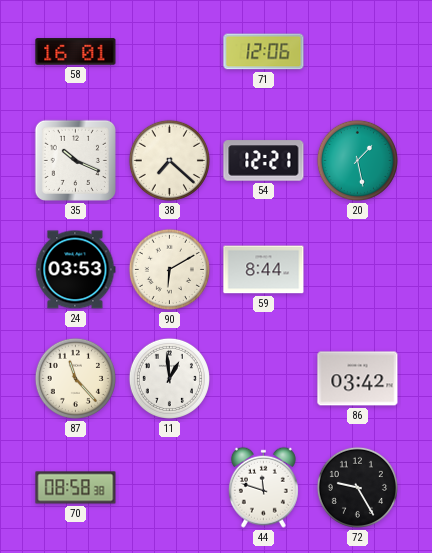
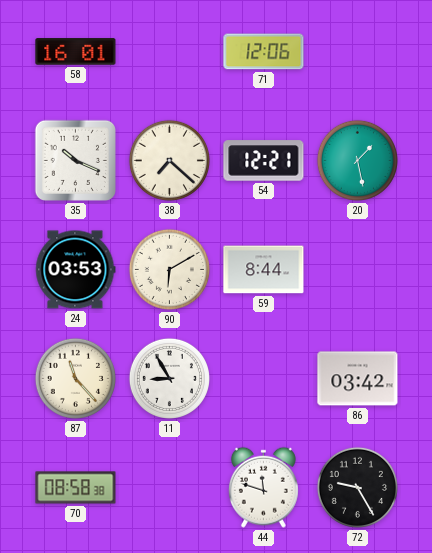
11: 12:59 -> 8:55 (169, 378)
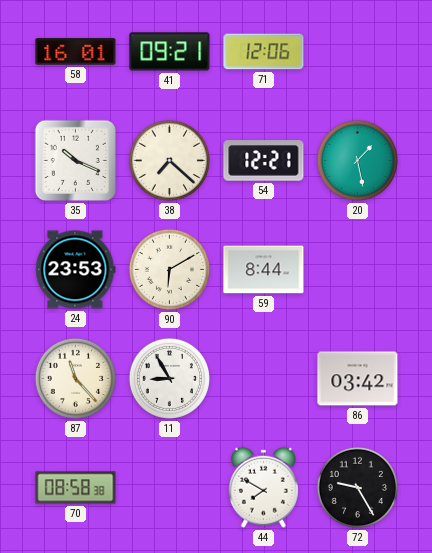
41: none -> 09:21 (170, 52)
24: 03:53 -> 23:53 (76, 270)
44: 11:48 -> 7:50 (263, 487)
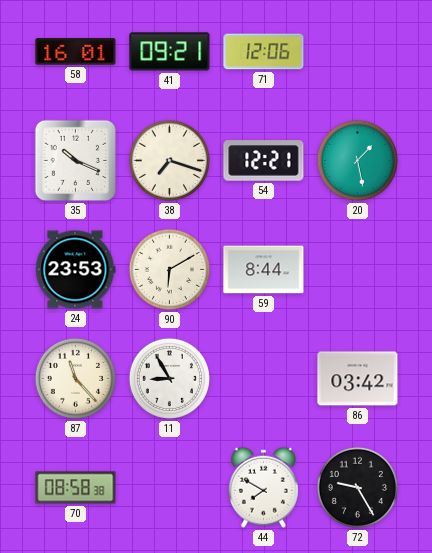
38: 7:22 -> 7:18 (169, 160)
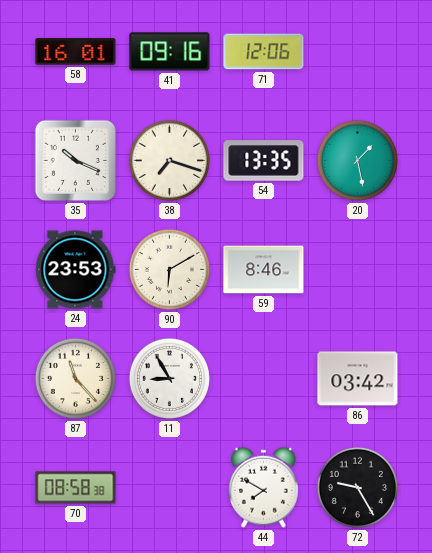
41: 09:21 -> 09:16 (170, 52)
54: 12:21 -> 13:35 (264, 161)
59: 8:44 -> 8:46 (264, 270)
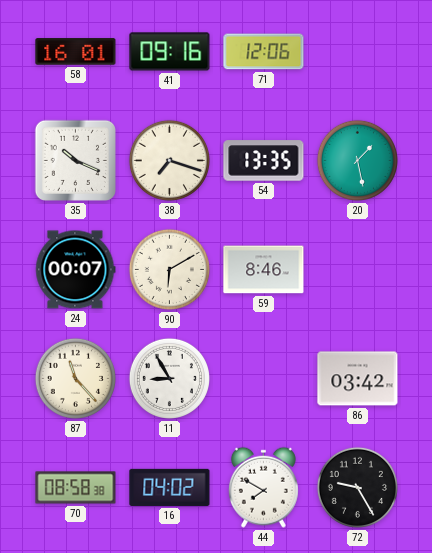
24: 23:53 -> 00:07 (76, 270)
16: none -> 04:02 (170, 487)
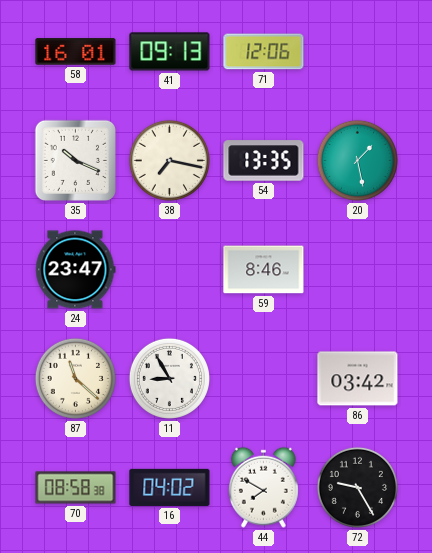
41: 09:16 -> 09:13 (170, 52)
38: 7:18 -> 7:17 (169, 160)
24: 00:07 -> 23:47 (76, 270)
90: 6:10 -> none (169, 269)
87: 11:23 -> 11:22 (75, 378)
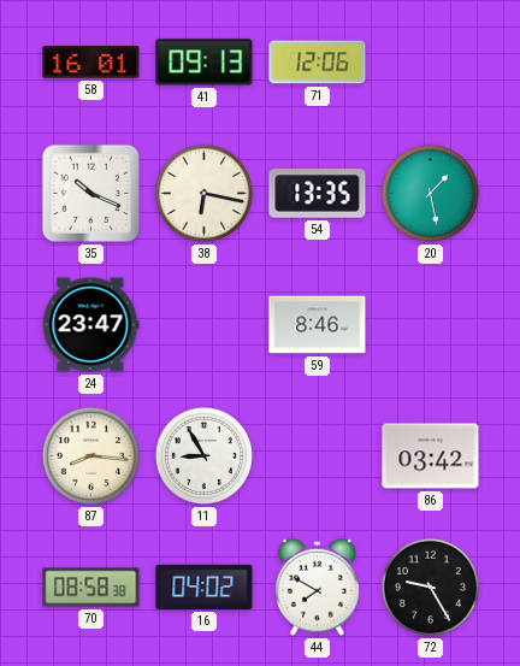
38: 7:17 -> 6:17 (203, 193)
87: 11:22 -> 8:16 (90, 455)
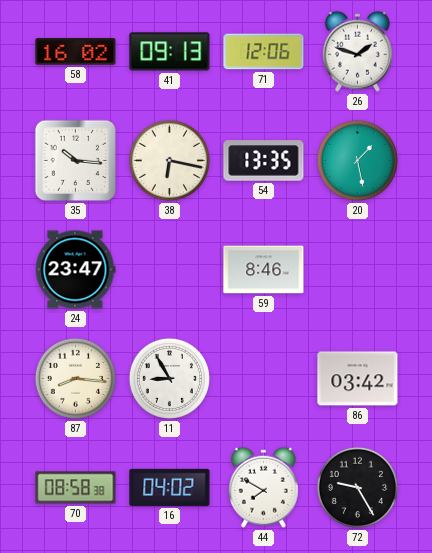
58: 16:01 -> 16:02 (76, 52)
26: none -> 1:48 (357, 51)
35: 10:19 -> 10:16 (75, 160)
